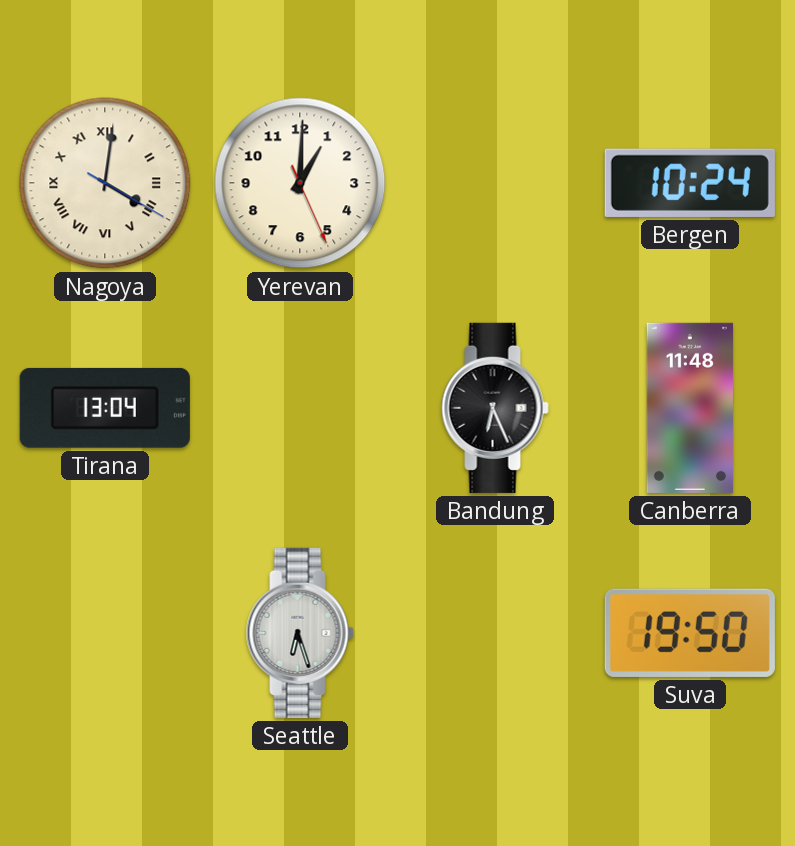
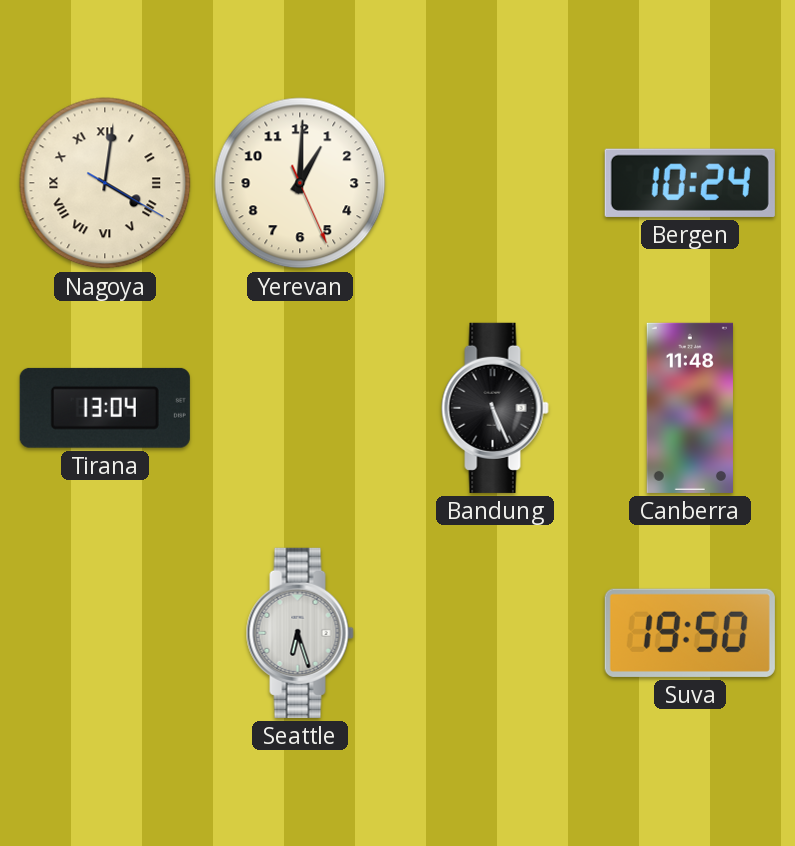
Bandung: 6:26 -> 5:26 (495, 408)
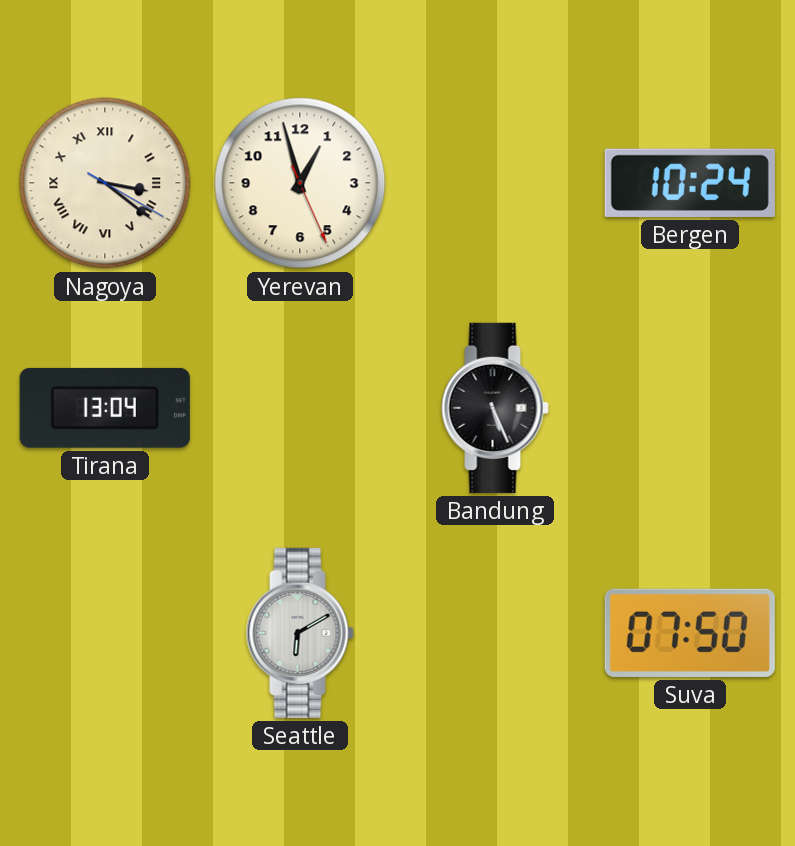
Nagoya: 4:01 -> 3:21 (105, 183)
Yerevan: 1:00 -> 12:57 (300, 183)
Canberra: 11:48 -> none (690, 408)
Seattle: 6:27 -> 6:10 (300, 633)
Suva: 19:50 -> 07:50 (690, 633)
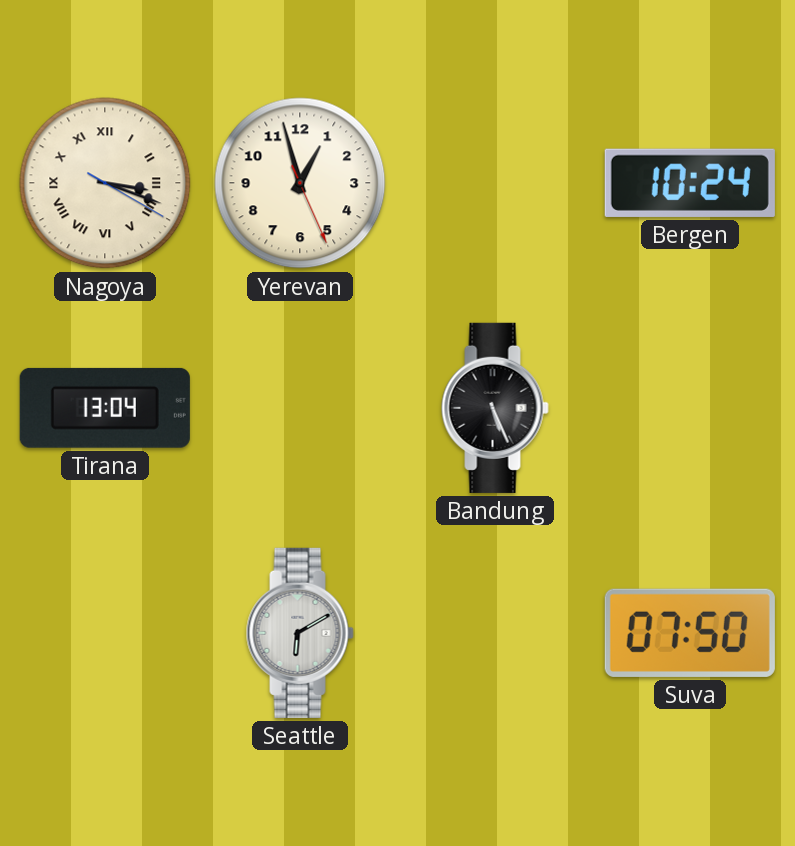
Nagoya: 3:21 -> 3:18 (105, 183)
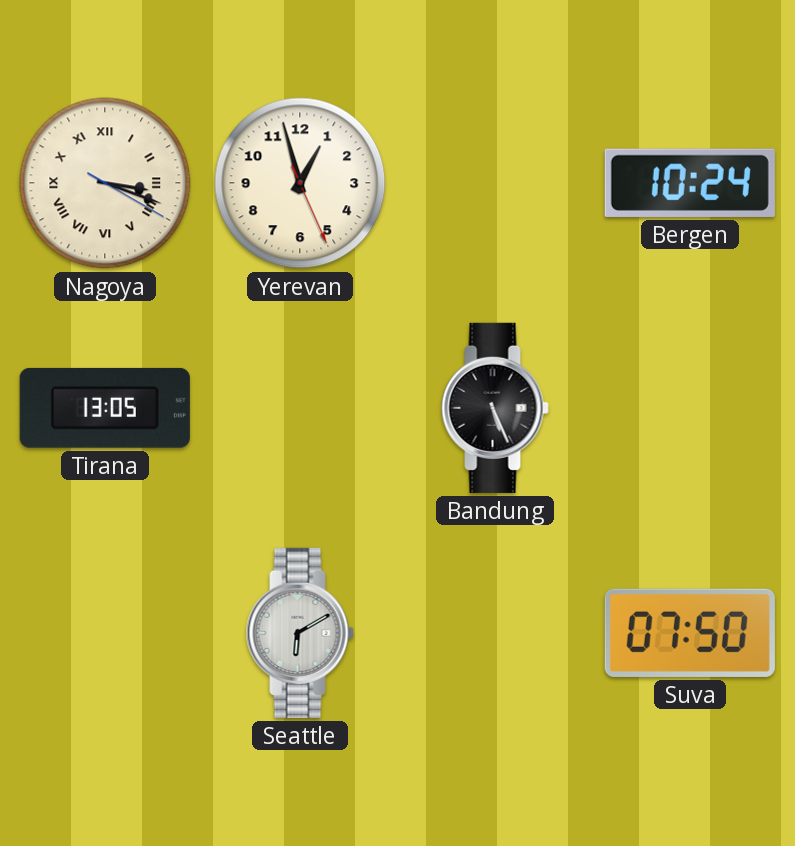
Tirana: 13:04 -> 13:05 (105, 408)
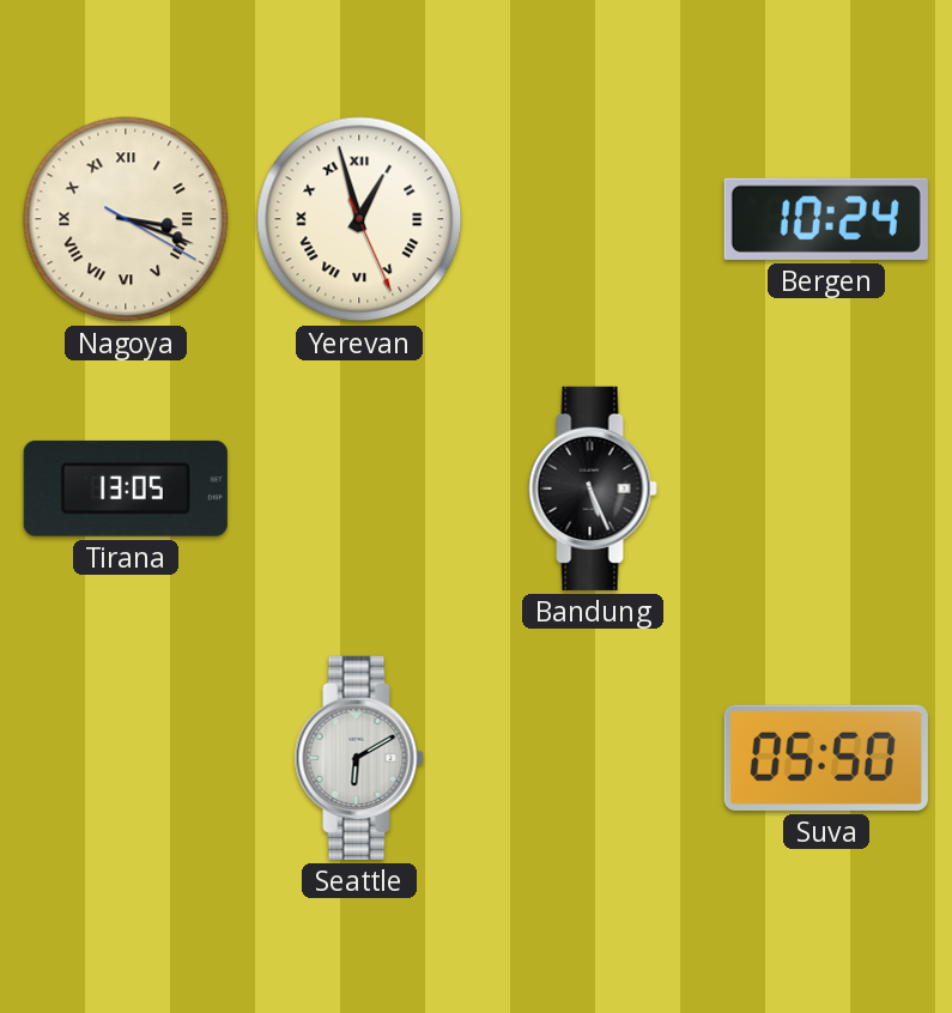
Yerevan numerals: Arabic -> Roman (359, 219)
Suva: 07:50 -> 05:50 (826, 758)
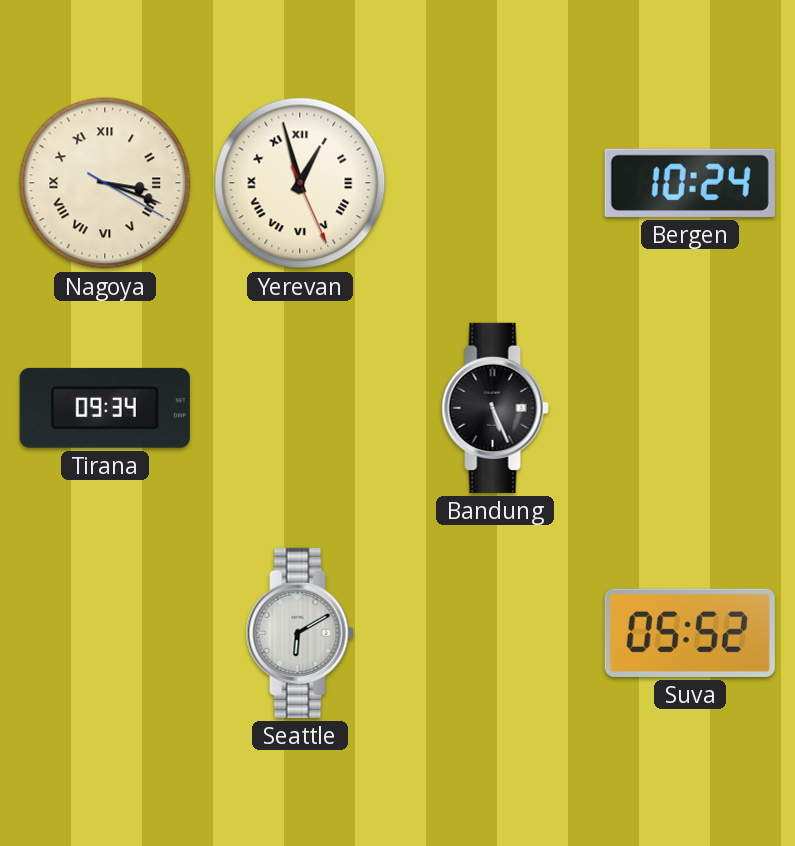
Tirana: 13:05 -> 09:34 (105, 408)
Suva: 05:50 -> 05:52 (690, 633)
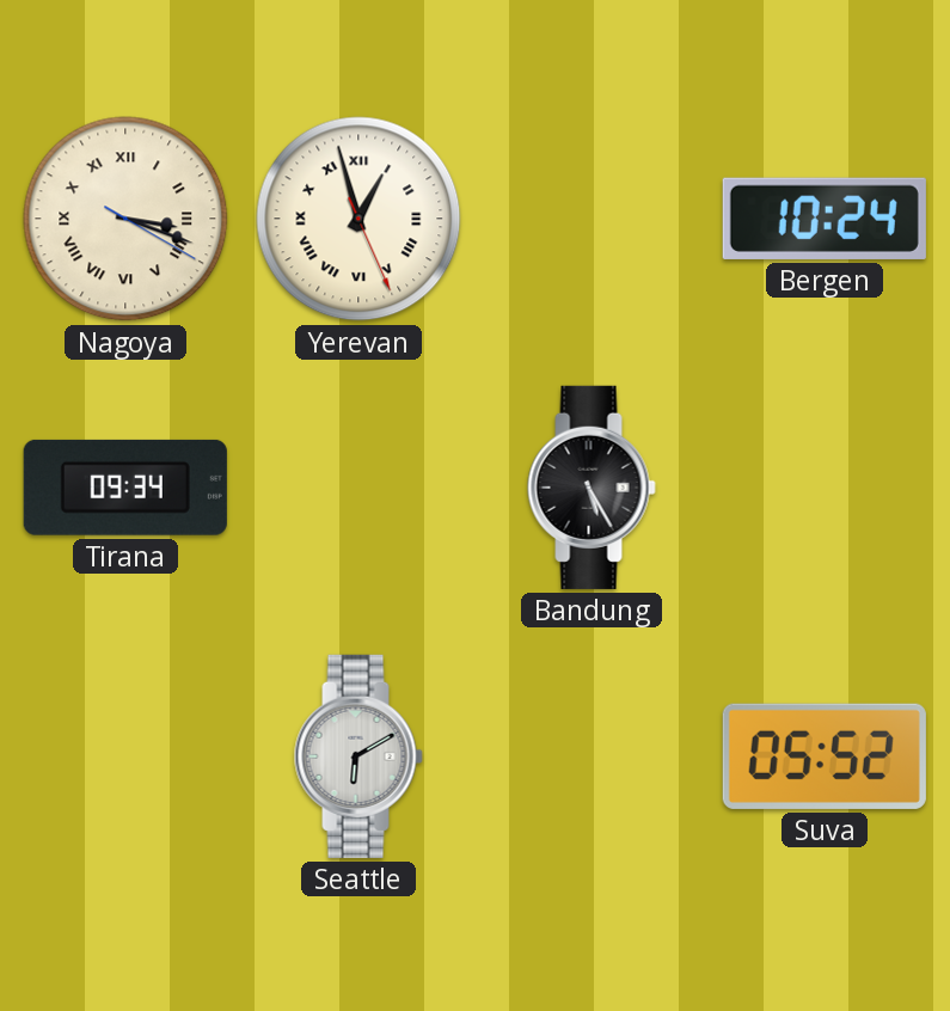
Bandung: 5:26 -> 5:25 (592, 488)
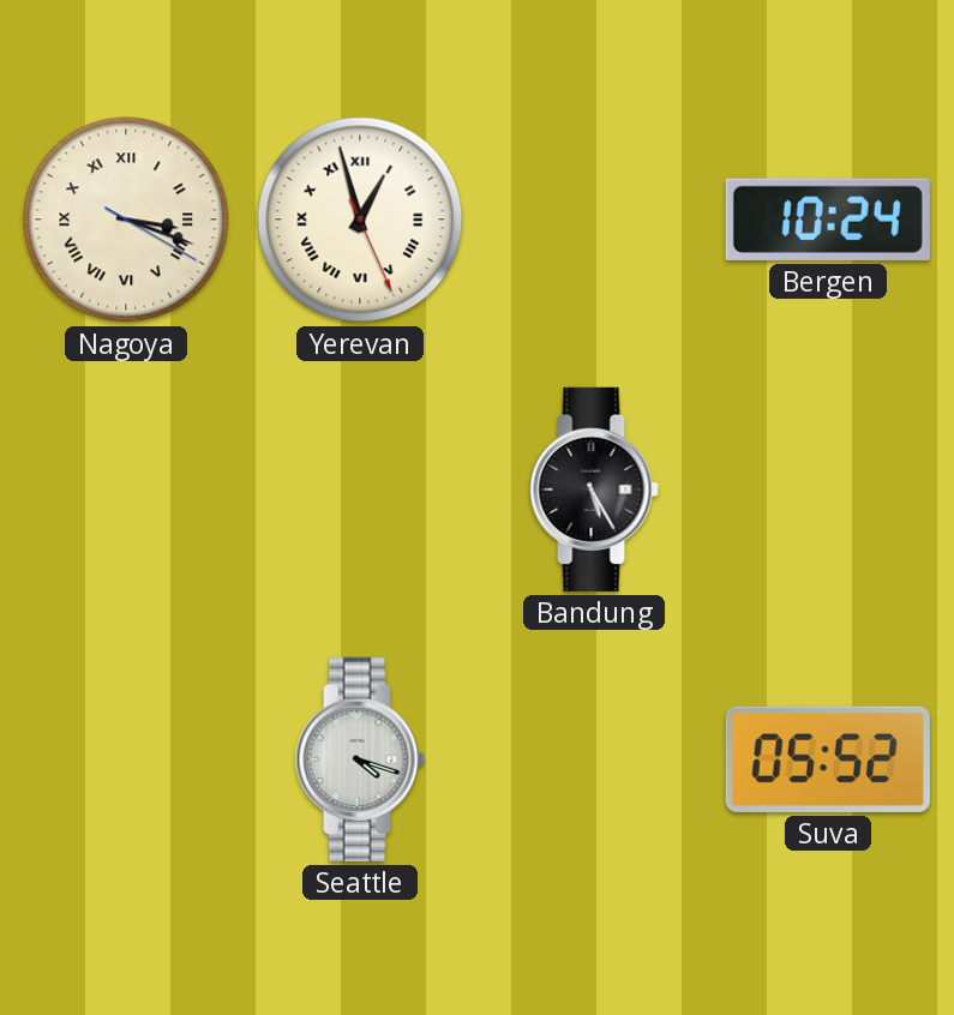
Tirana: 09:34 -> none (125, 488)
Seattle: 6:10 -> 4:18 (360, 759)
